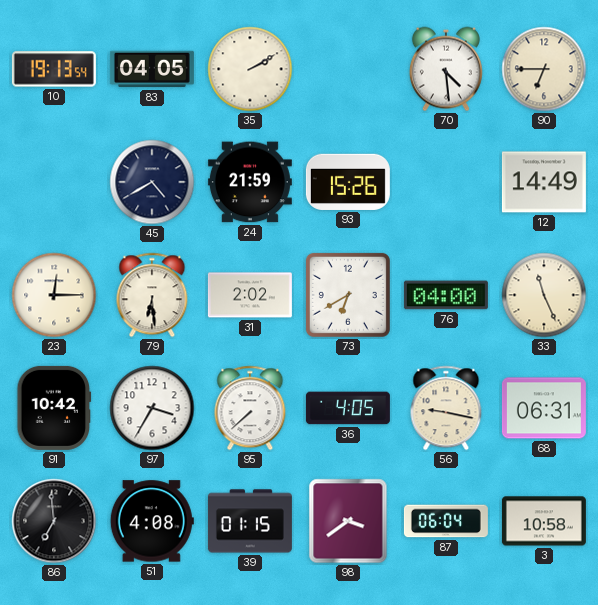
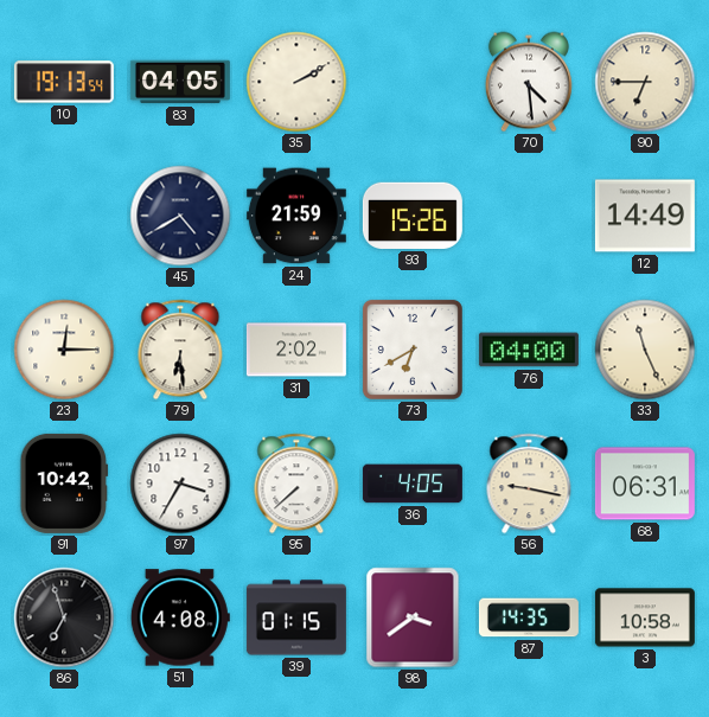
86: 6:59 -> 6:57 (64, 617)
87: 06:04 -> 14:35 (529, 617)
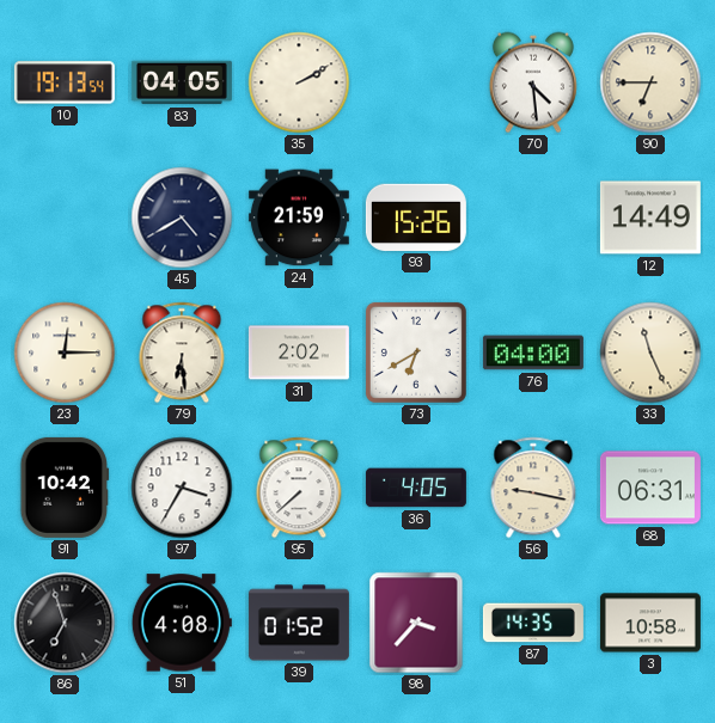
39: 01:15 -> 01:52 (299, 623)
98: 3:39 -> 3:37 (416, 623)
